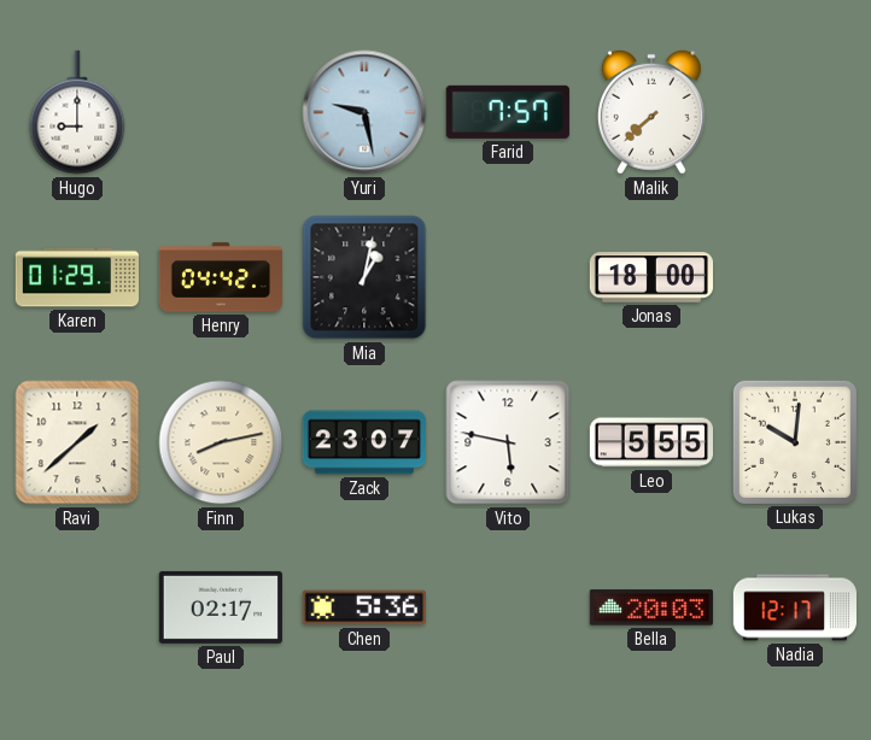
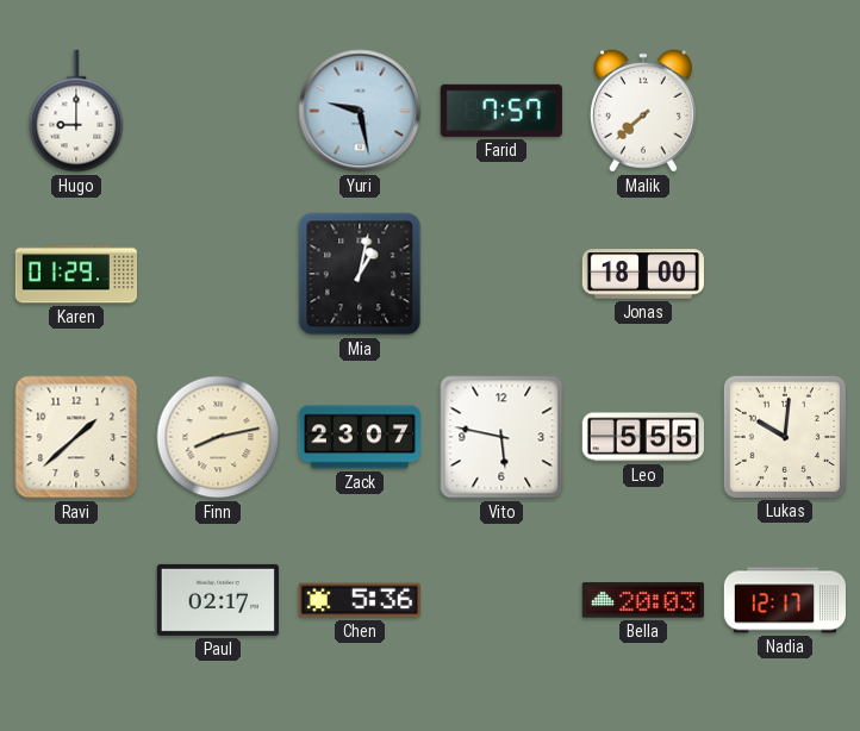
Henry: 04:42 -> none (220, 277)
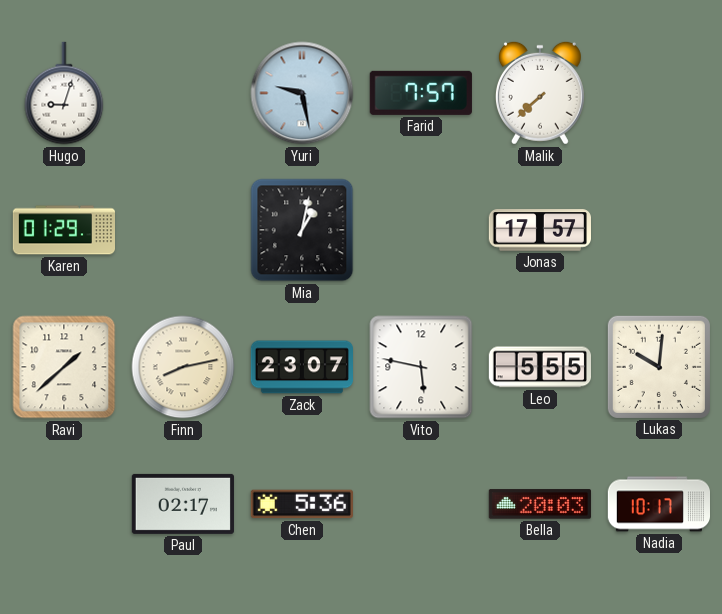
Hugo: 9:00 -> 9:03 (64, 93)
Jonas: 18:00 -> 17:57 (539, 230)
Nadia: 12:17 -> 10:17 (658, 504)
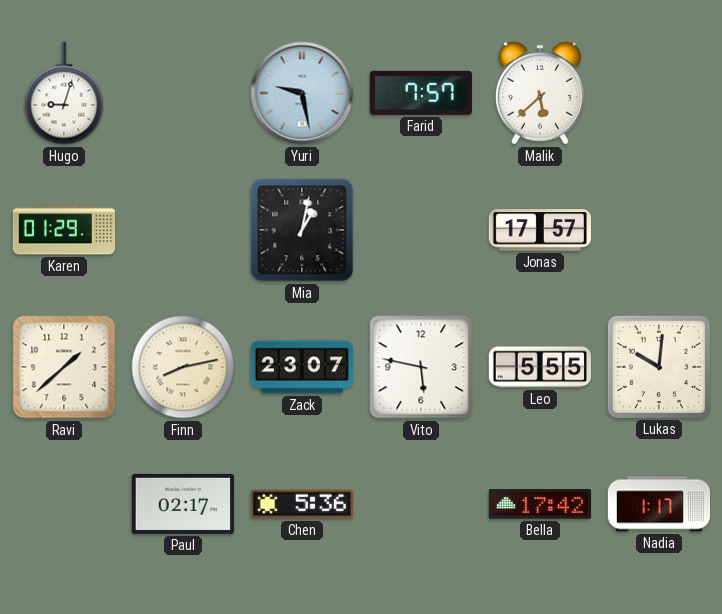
Malik: 7:38 -> 5:38 (540, 93)
Bella: 20:03 -> 17:42 (540, 504)
Nadia: 10:17 -> 1:17 (658, 504)
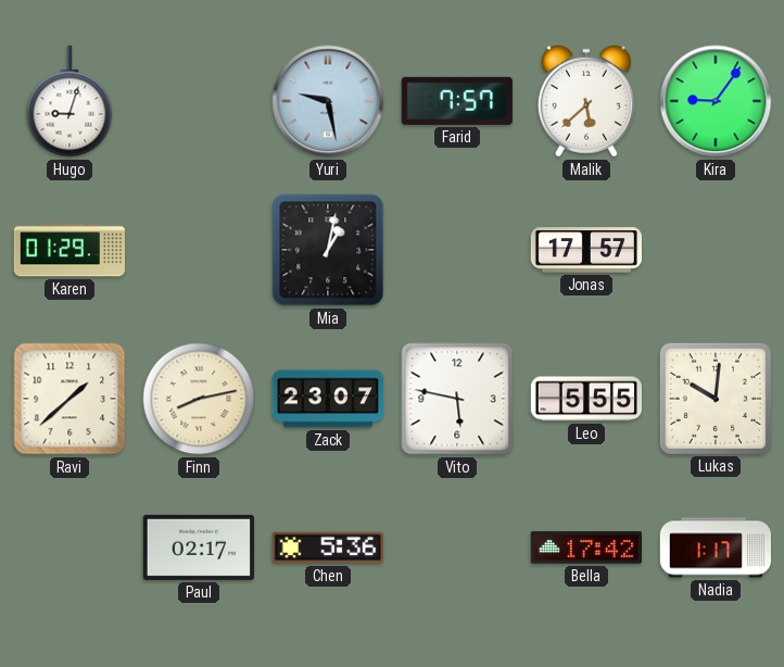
Kira: none -> 9:06 (716, 101)
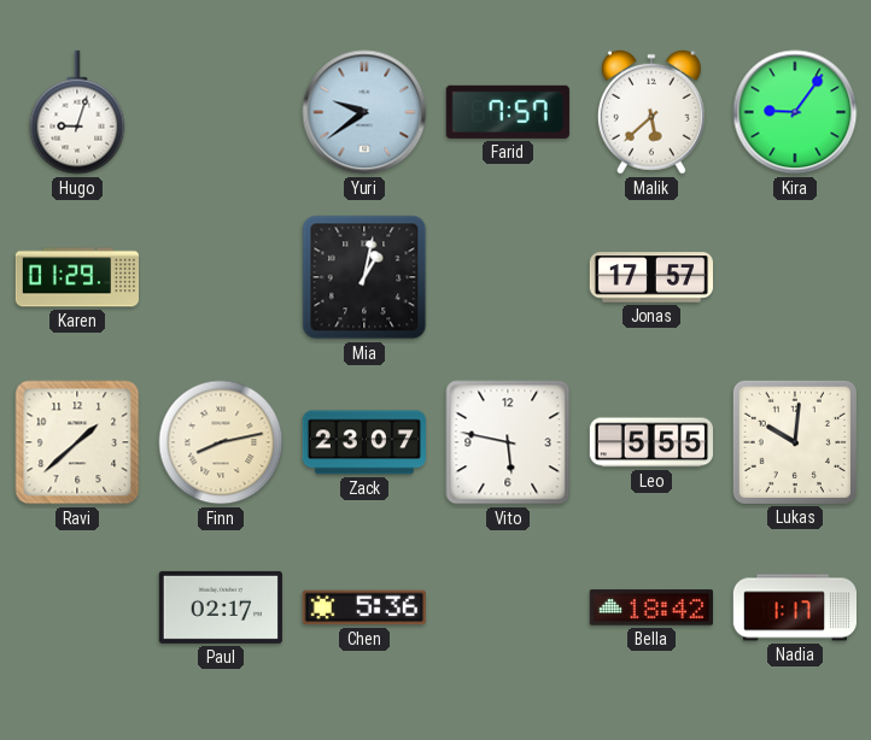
Yuri: 9:28 -> 9:39 (364, 112)
Bella: 17:42 -> 18:42 (651, 607)
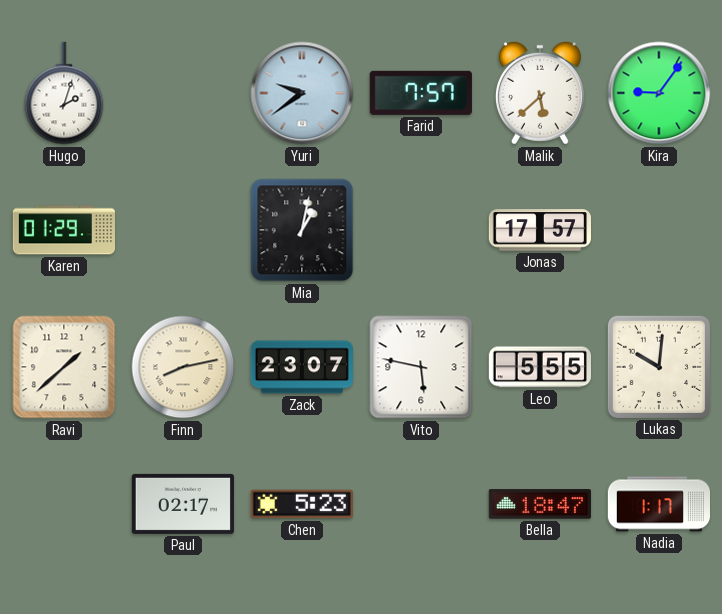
Hugo: 9:03 -> 2:03 (64, 93)
Chen: 5:36 -> 5:23 (302, 504)
Bella: 18:42 -> 18:47 (540, 504)
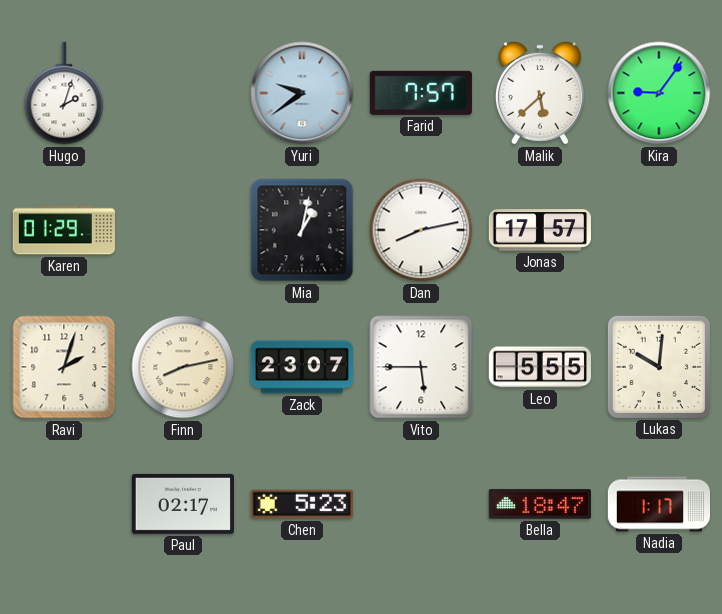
Dan: none -> 8:13 (421, 230)
Ravi: 1:38 -> 2:03 (64, 367)
Vito: 5:47 -> 5:45 (421, 367)
